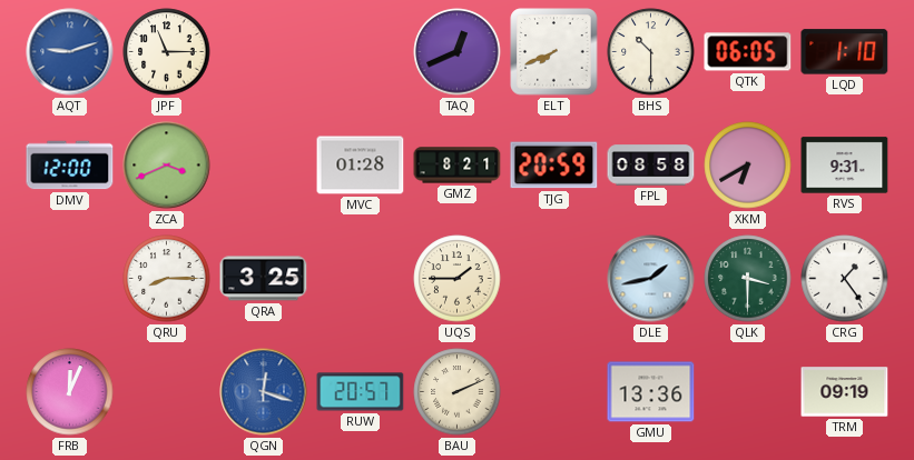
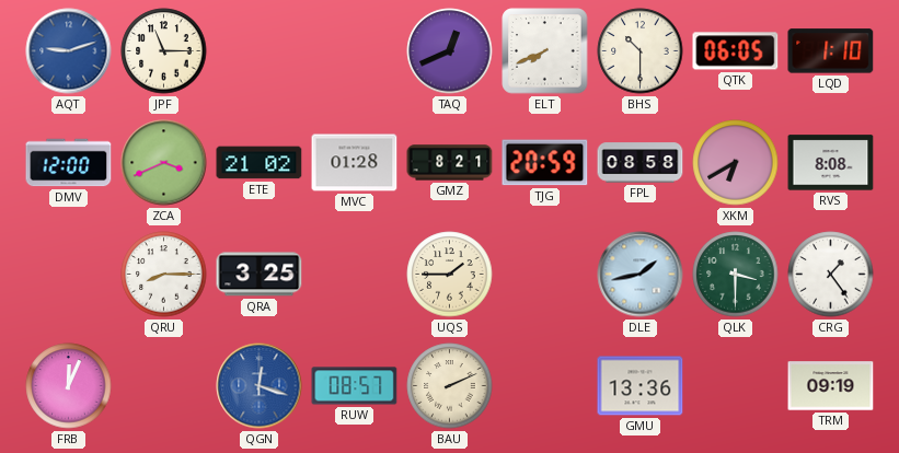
ETE: none -> 21:02 (260, 163)
RVS: 9:31 -> 8:08 (831, 163)
RUW: 20:57 -> 08:57 (355, 386)
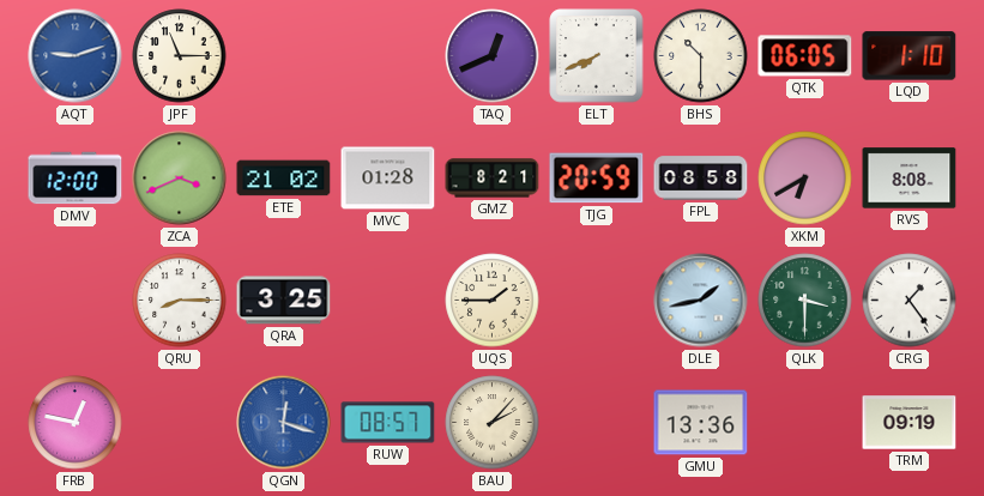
FRB: 12:04 -> 12:47 (76, 423)
BAU: 2:11 -> 2:07 (493, 423)
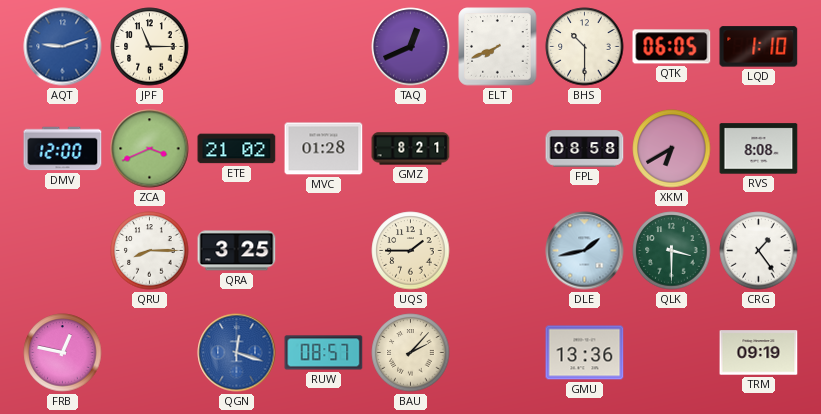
TJG: 20:59 -> none (597, 179)
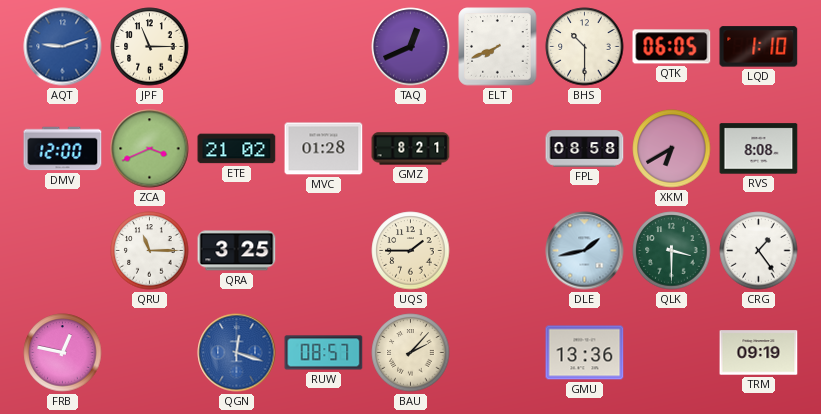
QRU: 8:15 -> 11:15 (150, 251)
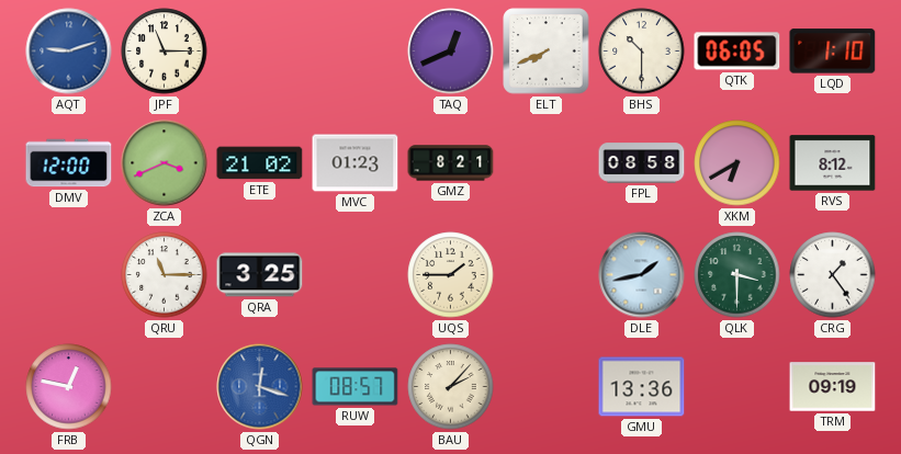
MVC: 01:28 -> 01:23 (356, 163)
RVS: 8:08 -> 8:12 (833, 163)
